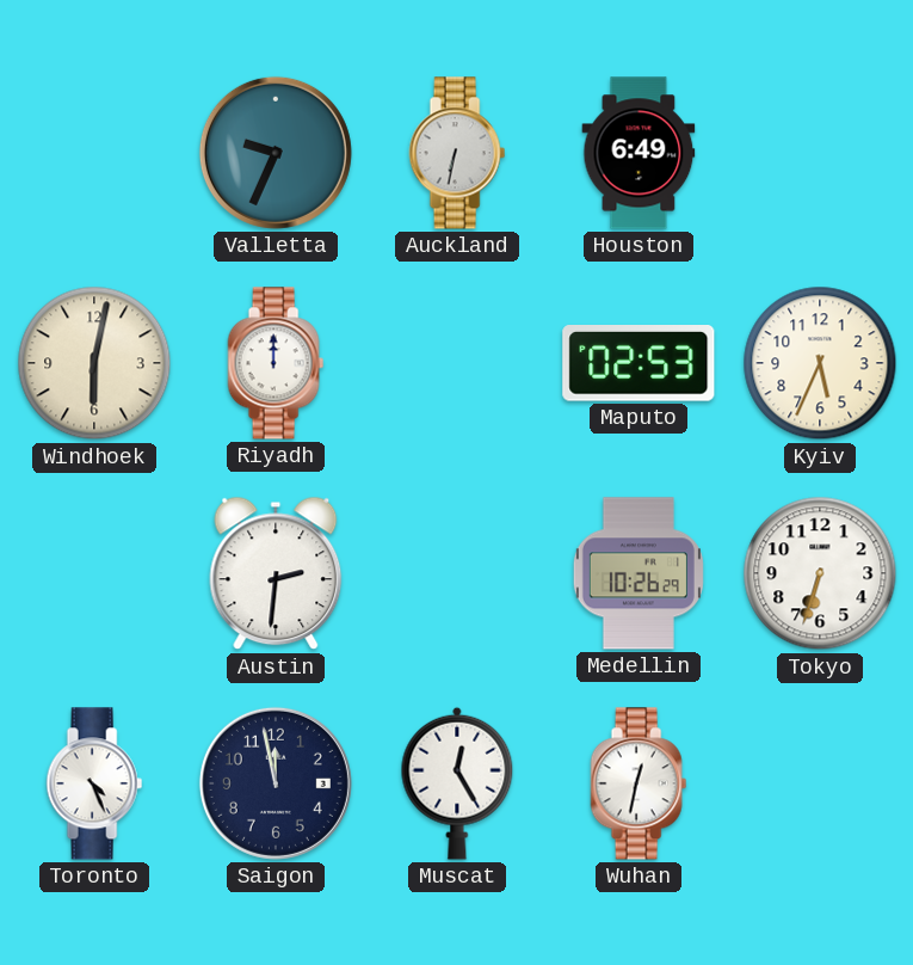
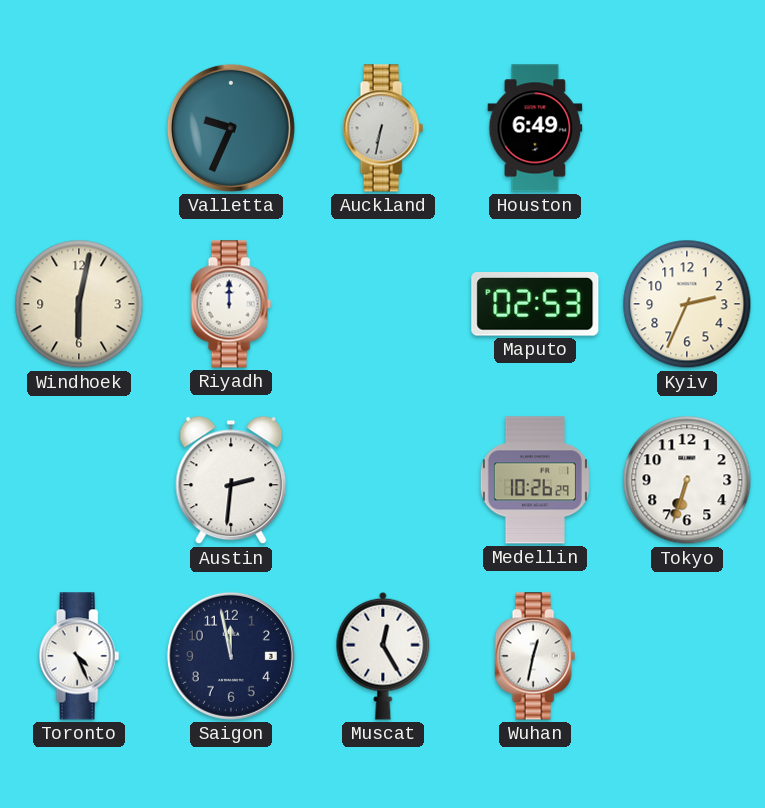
Kyiv: 5:34 -> 2:34 (687, 304)
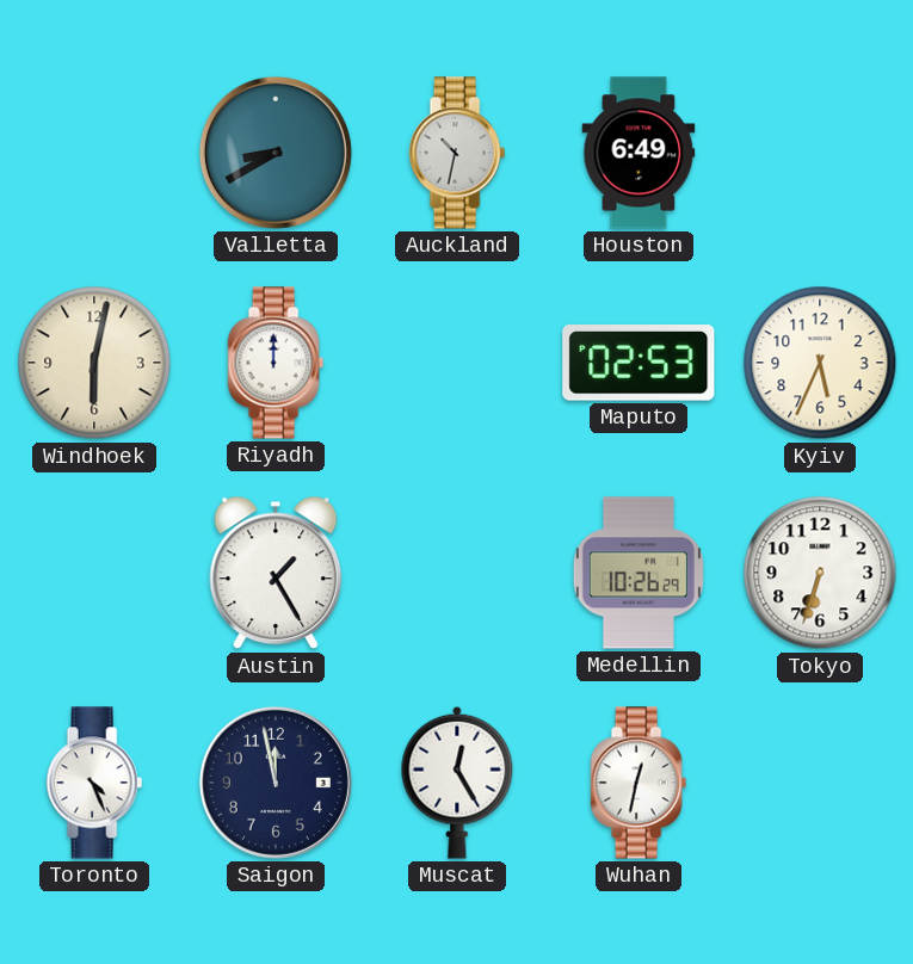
Valletta: 9:34 -> 8:40 (276, 153)
Auckland: 6:32 -> 10:32 (457, 153)
Kyiv: 2:34 -> 5:34 (820, 363)
Austin: 2:31 -> 1:25 (276, 573)
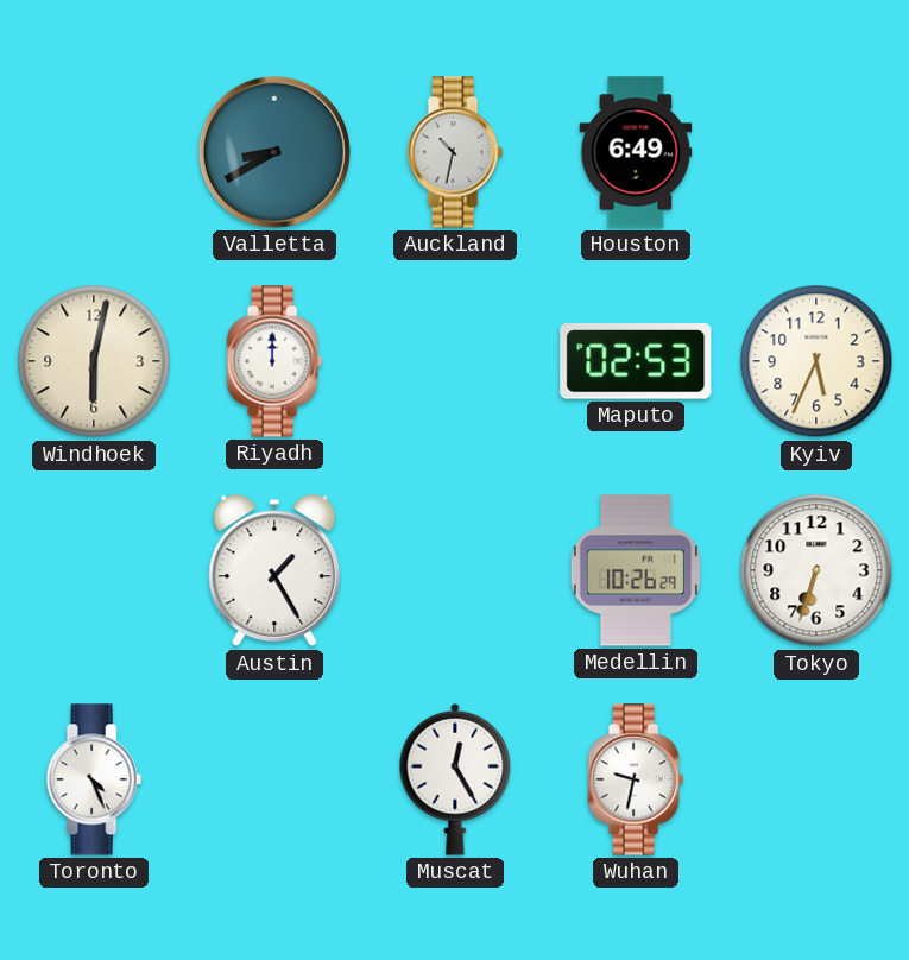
Saigon: 11:58 -> none (276, 783)
Wuhan: 12:32 -> 9:32 (636, 779)
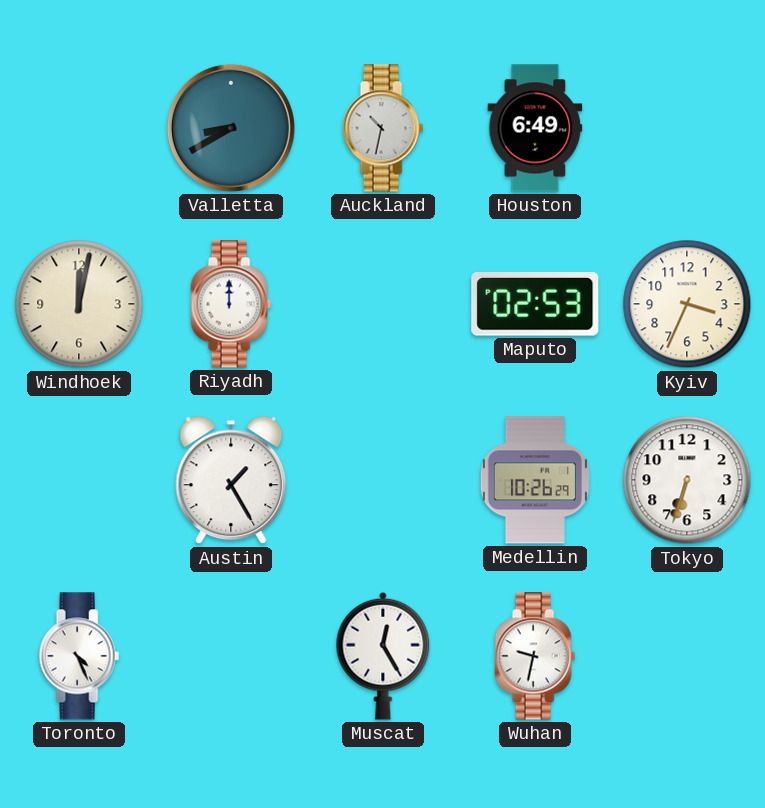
Windhoek: 6:02 -> 12:02 (79, 304)
Kyiv: 5:34 -> 3:34 (687, 304)
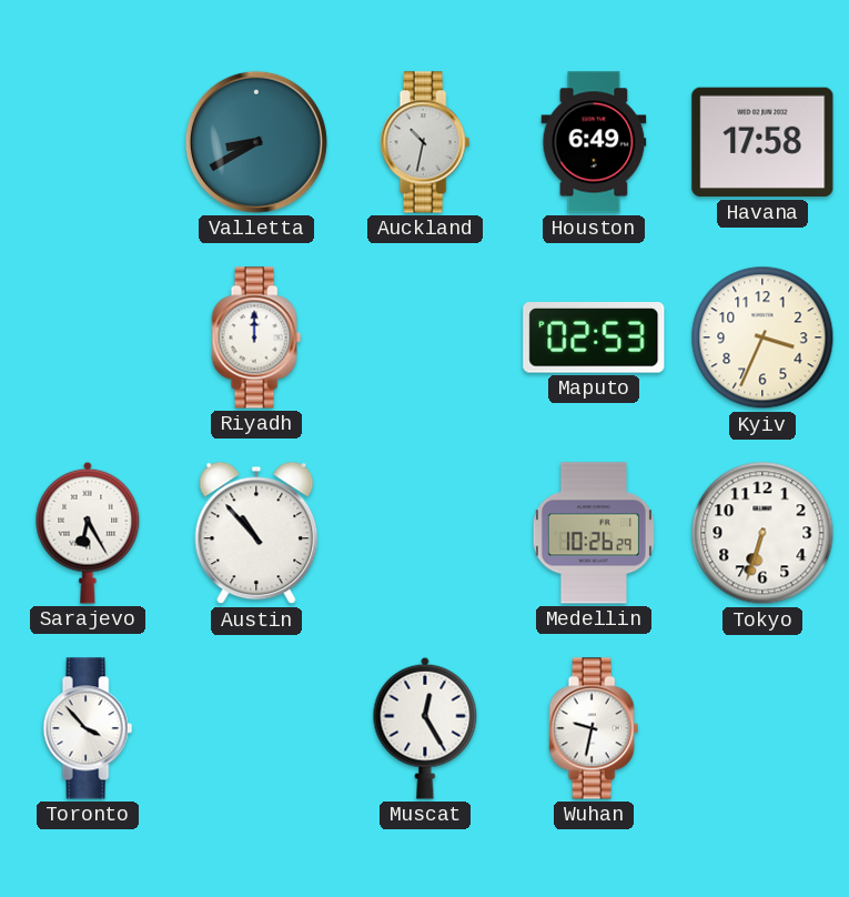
Havana: none -> 17:58 (762, 142)
Windhoek: 12:02 -> none (79, 304)
Sarajevo: none -> 6:25 (88, 533)
Austin: 1:25 -> 10:53 (256, 533)
Toronto: 4:26 -> 3:53 (88, 728)
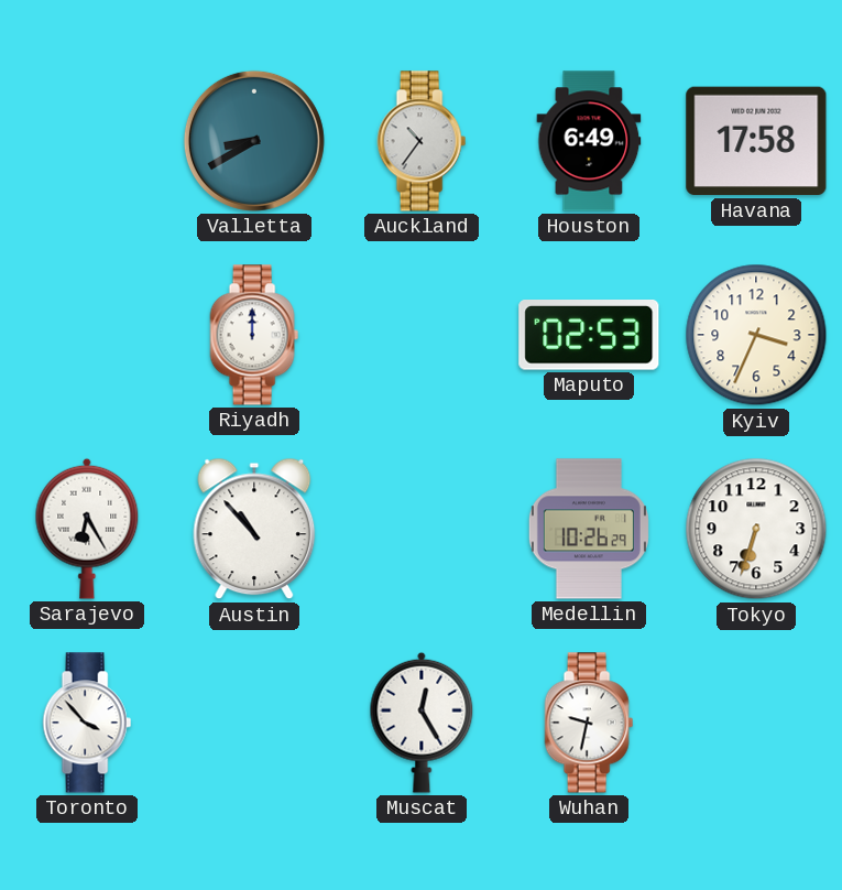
Auckland: 10:32 -> 10:36 (422, 141)
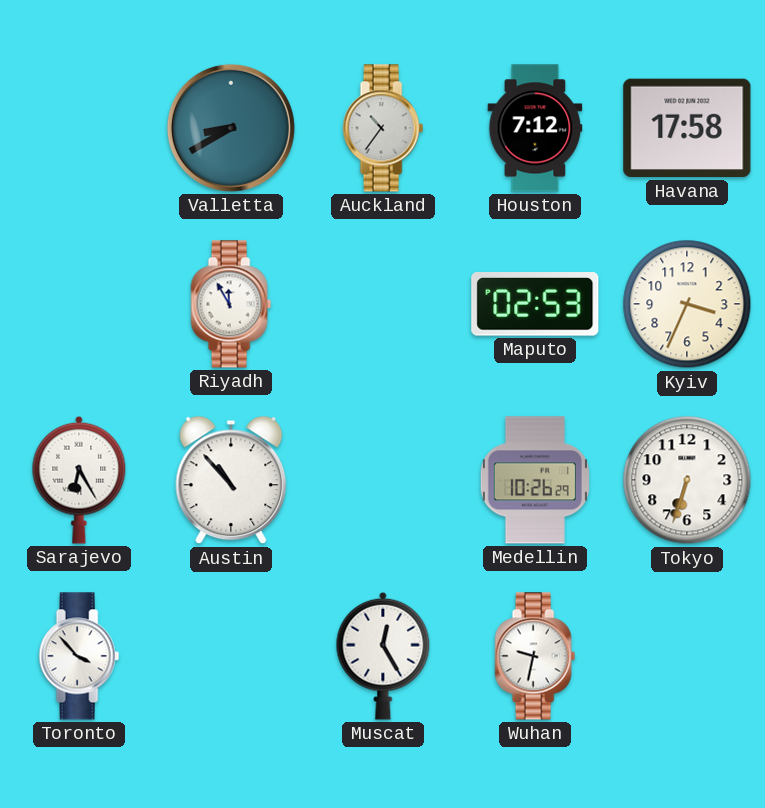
Houston: 6:49 -> 7:12 (535, 128)
Riyadh: 12:00 -> 11:55 (231, 304)
